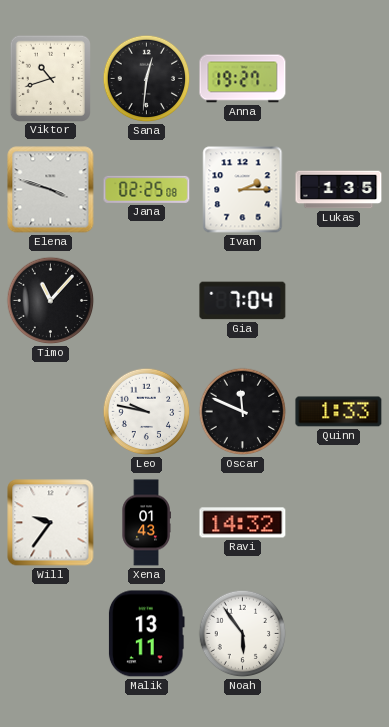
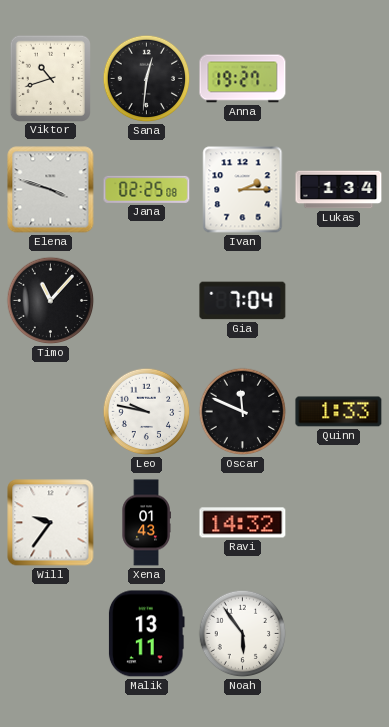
Lukas: 1:35 -> 1:34 (339, 190)
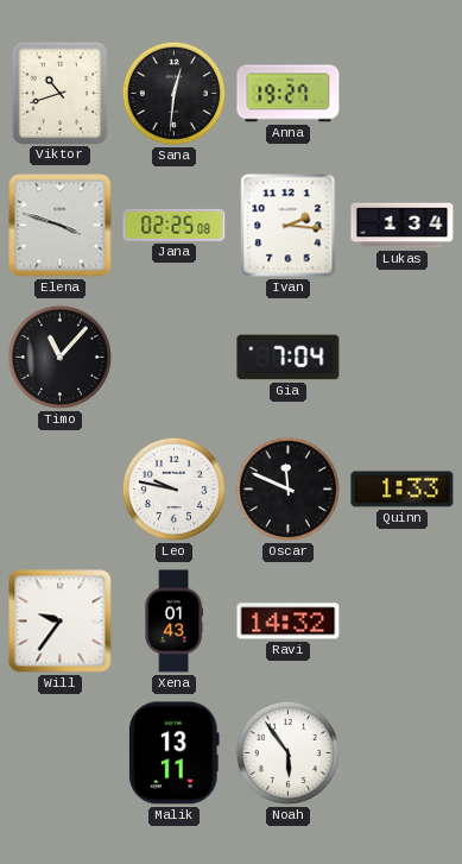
Ivan: 2:15 -> 2:16 (289, 226)
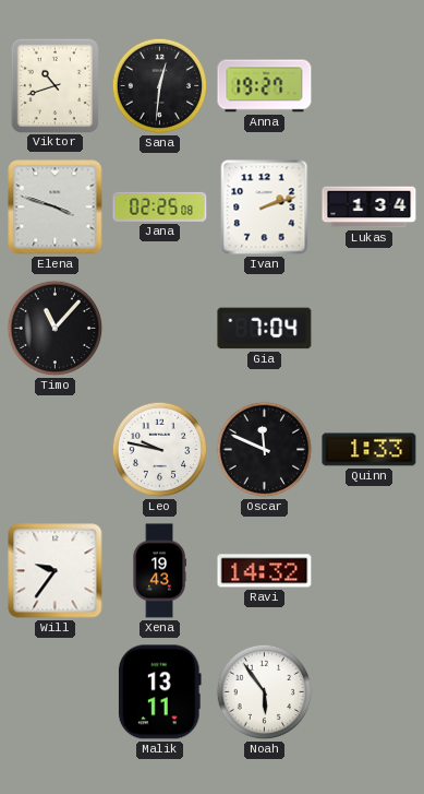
Ivan: 2:16 -> 2:12 (265, 208)
Xena: 01:43 -> 19:43 (159, 571)
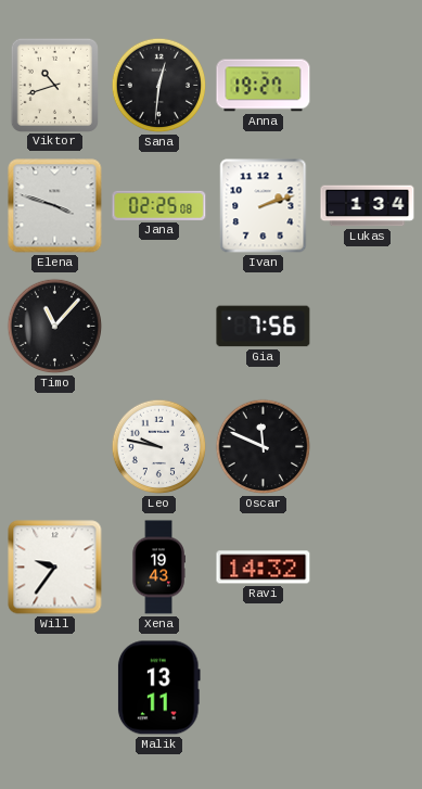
Gia: 7:04 -> 7:56 (264, 327)
Quinn: 1:33 -> none (370, 450)
Noah: 5:54 -> none (265, 692)
